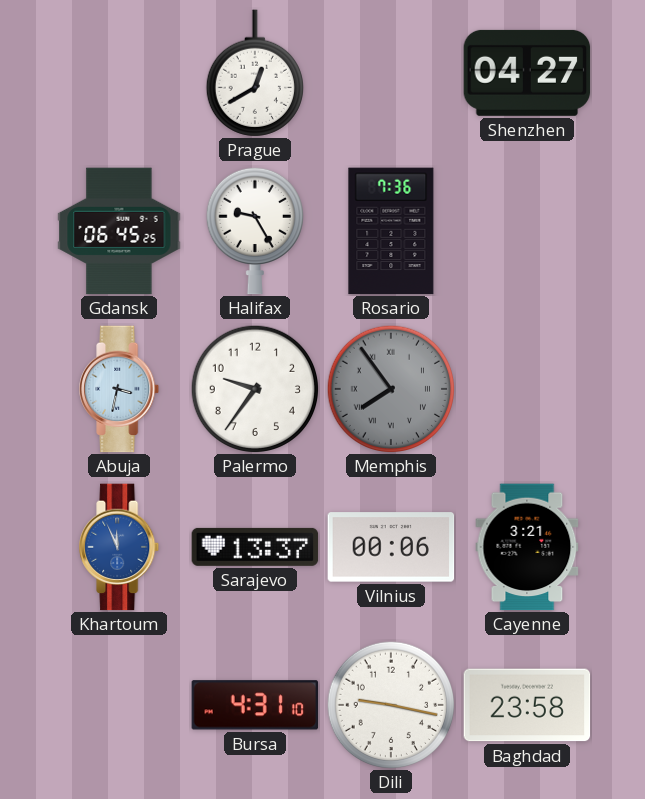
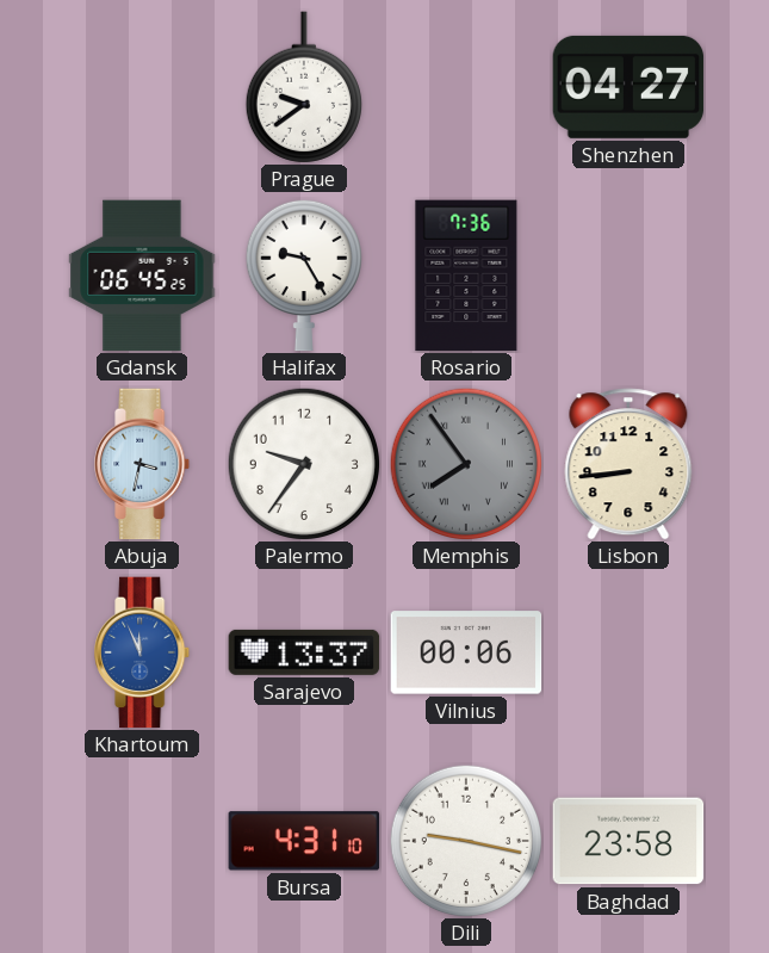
Prague: 12:40 -> 9:39 (304, 87)
Lisbon: none -> 8:44 (628, 464)
Cayenne: 3:21 -> none (527, 547)
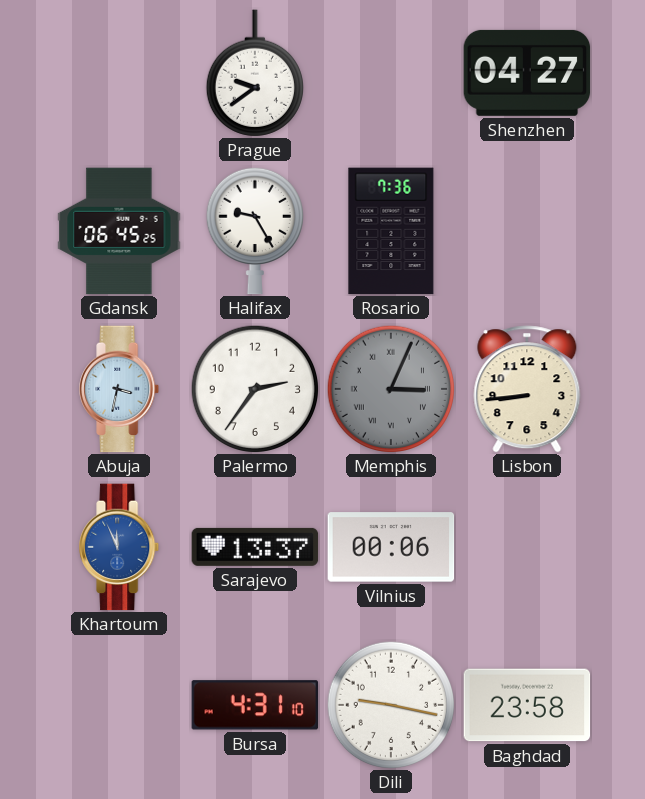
Palermo: 9:36 -> 2:36 (254, 388)
Memphis: 7:54 -> 3:04 (390, 388)
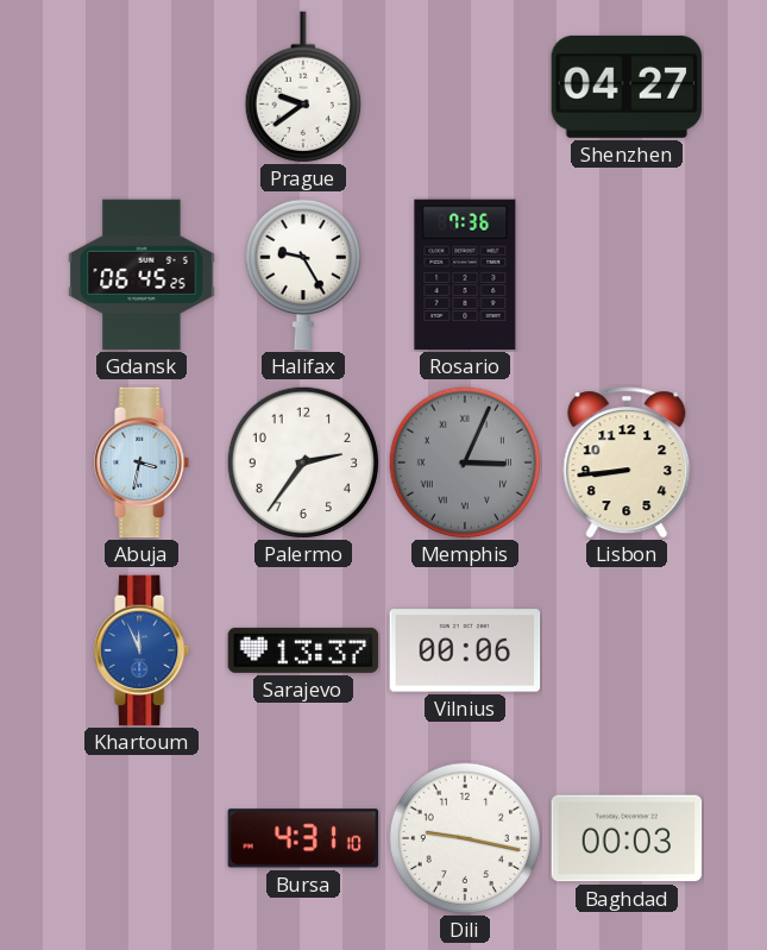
Baghdad: 23:58 -> 00:03 (627, 838)
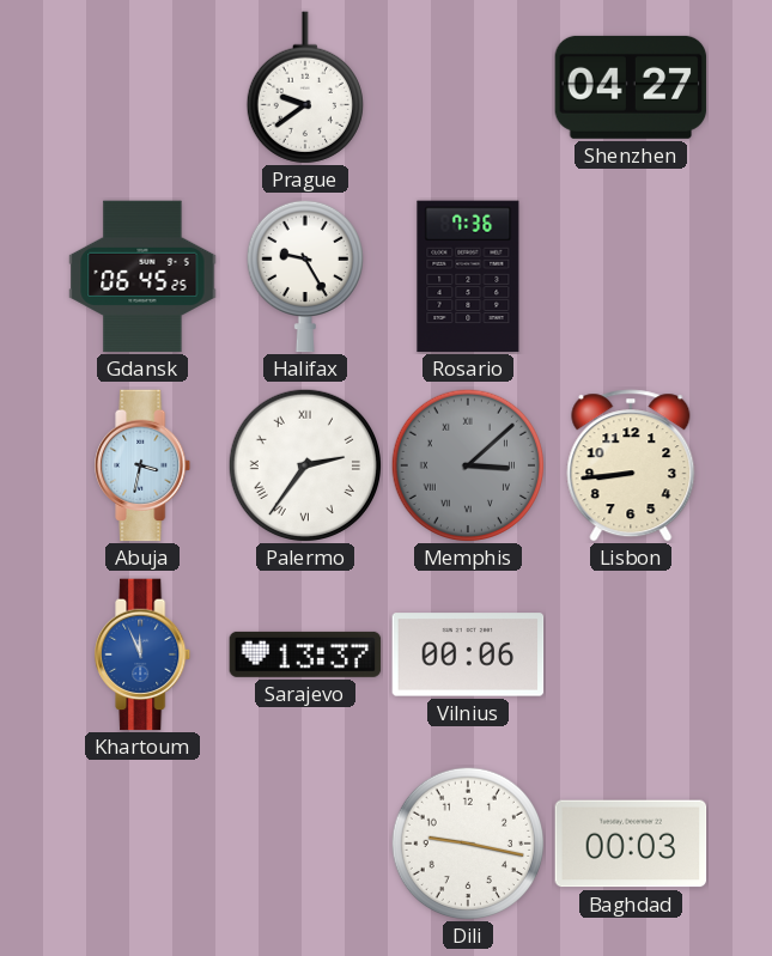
Palermo numerals: Arabic -> Roman (304, 464)
Memphis: 3:04 -> 3:08 (467, 464)
Bursa: 4:31 -> none (303, 838)
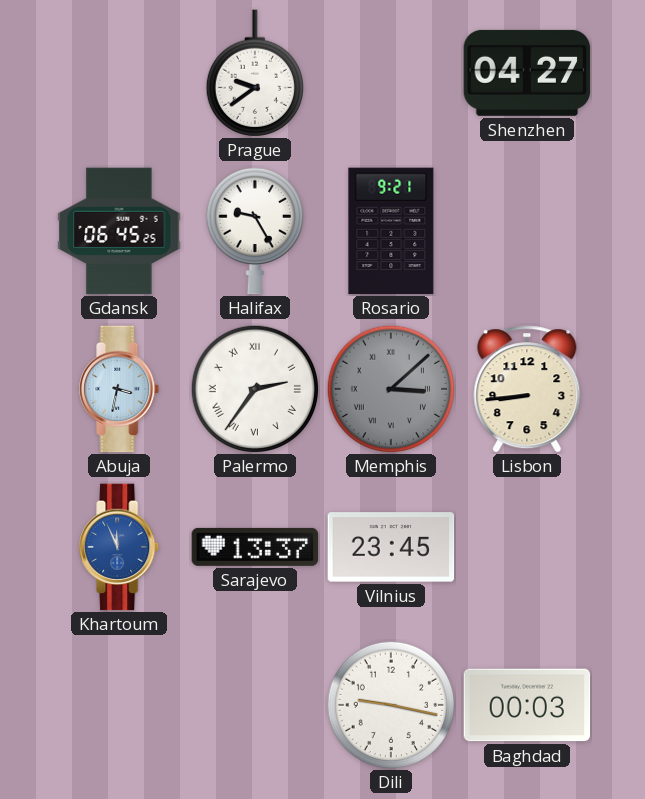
Rosario: 7:36 -> 9:21 (391, 231)
Vilnius: 00:06 -> 23:45 (391, 547)
